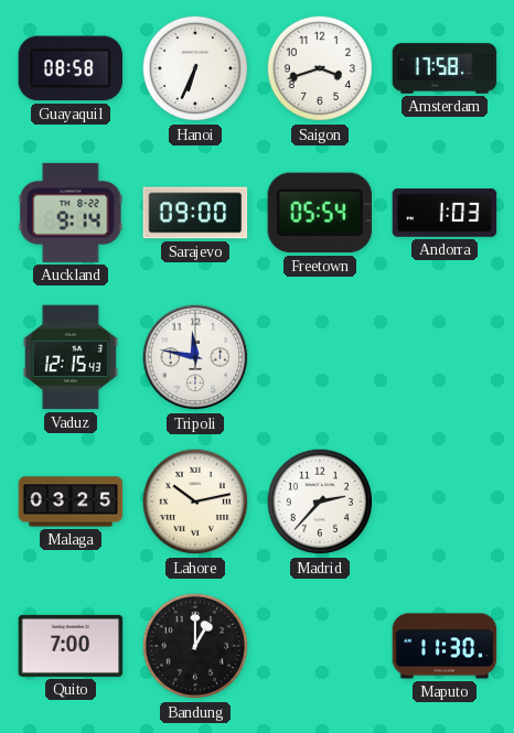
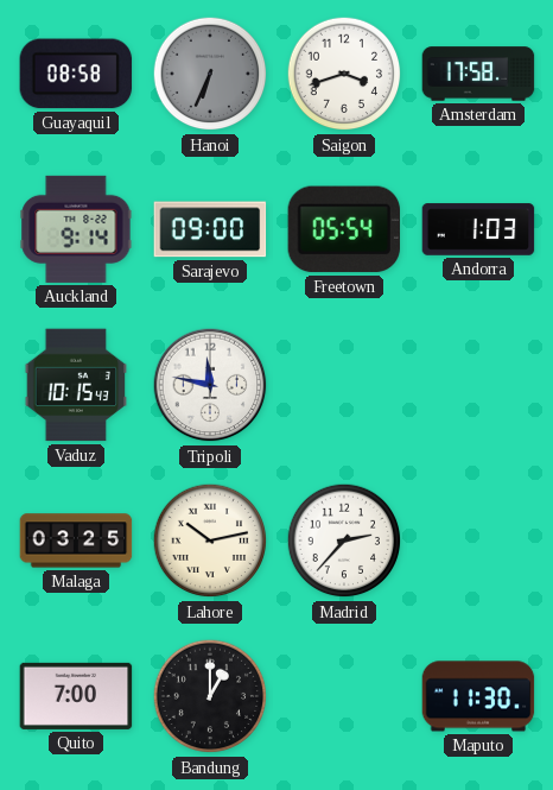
Hanoi dial: white -> grey (210, 74)
Vaduz: 12:15 -> 10:15 (75, 385)
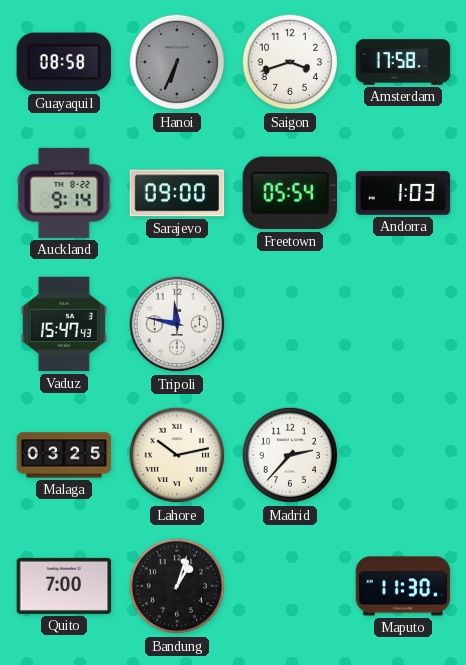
Vaduz: 10:15 -> 15:47 (63, 324)
Bandung: 1:00 -> 1:03 (177, 586)
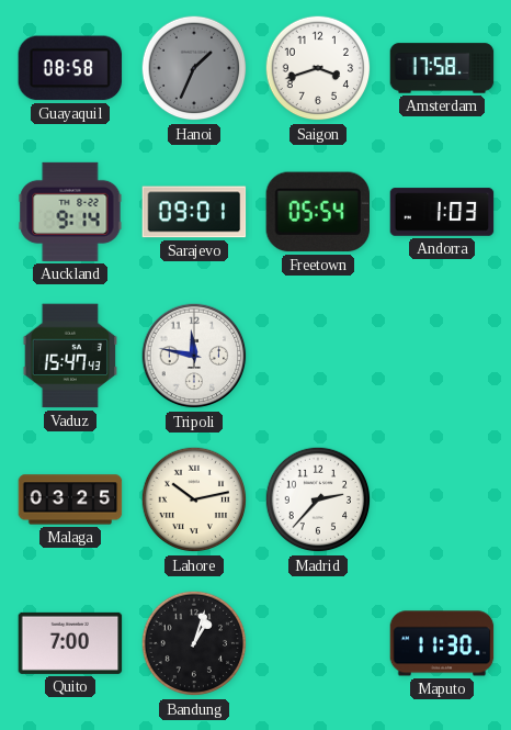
Hanoi: 6:34 -> 1:34 (194, 68)
Sarajevo: 09:00 -> 09:01 (194, 212)
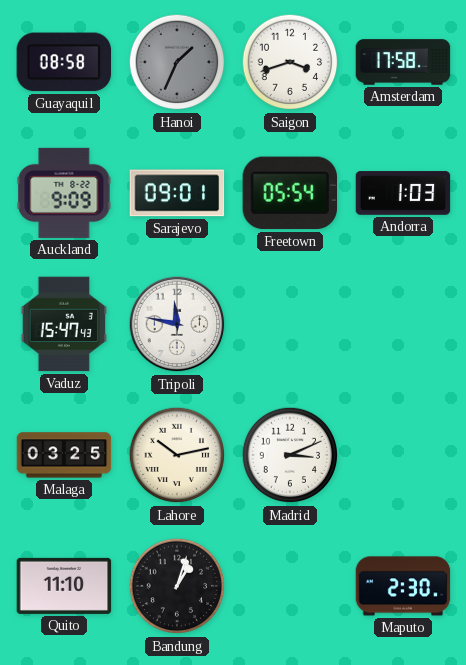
Auckland: 9:14 -> 9:09 (64, 193)
Madrid: 2:37 -> 3:11 (290, 455)
Quito: 7:00 -> 11:10 (64, 586)
Maputo: 11:30 -> 2:30 (403, 586)
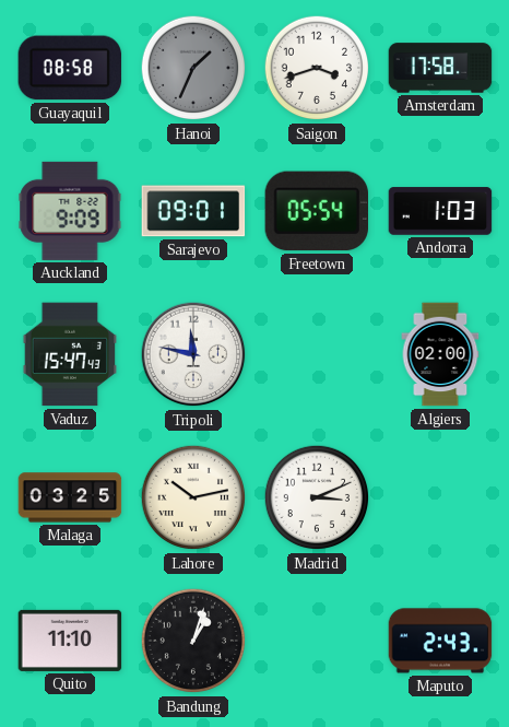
Algiers: none -> 02:00 (440, 354)
Maputo: 2:30 -> 2:43 (440, 641)
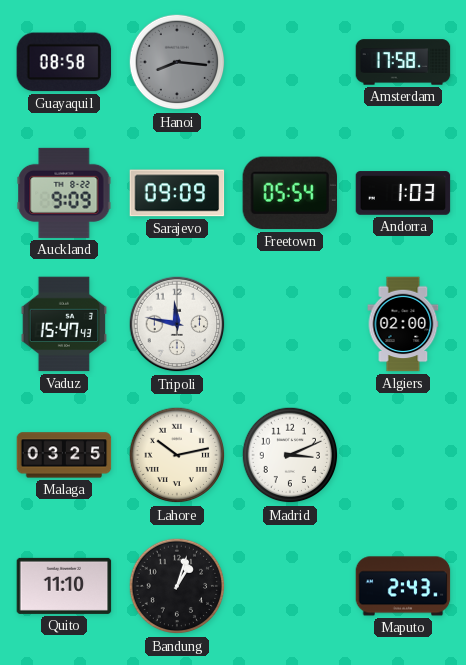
Hanoi: 1:34 -> 8:16 (177, 62)
Saigon: 3:42 -> none (317, 68)
Sarajevo: 09:01 -> 09:09 (177, 193)
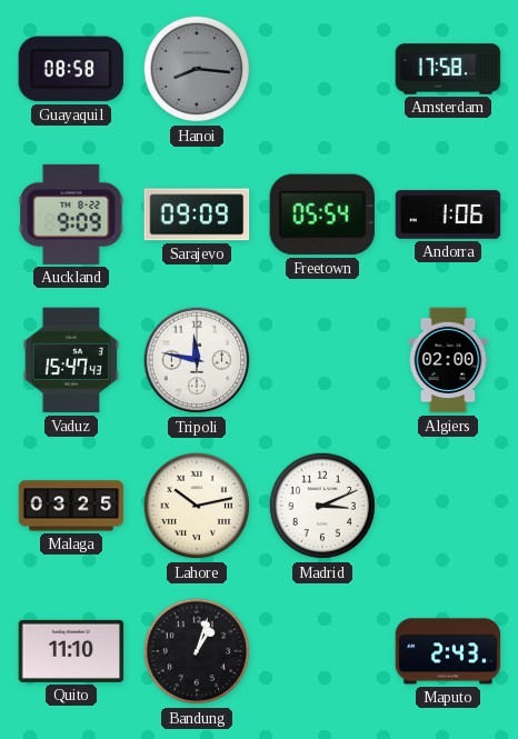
Andorra: 1:03 -> 1:06 (448, 214)
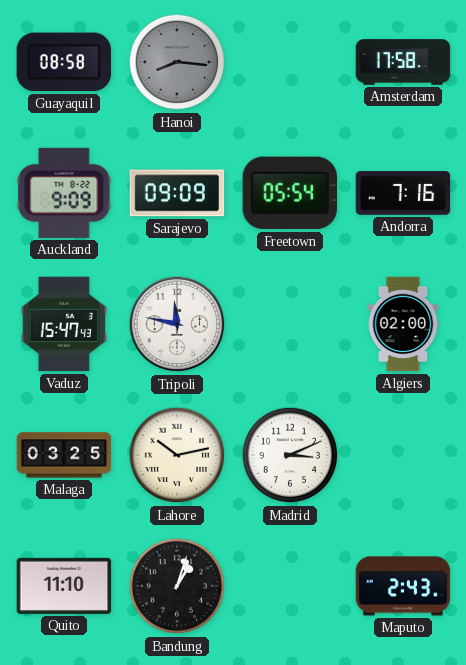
Andorra: 1:06 -> 7:16 (403, 193)
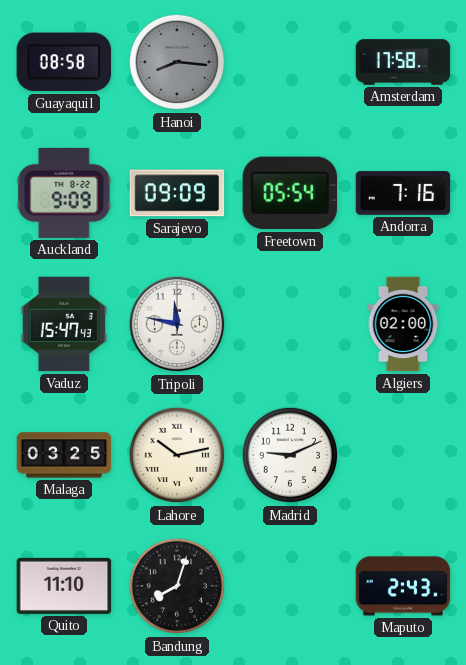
Madrid: 3:11 -> 9:11 (290, 455)
Bandung: 1:03 -> 8:03 (177, 586)
